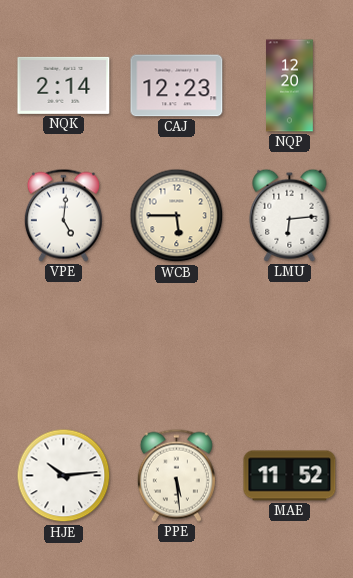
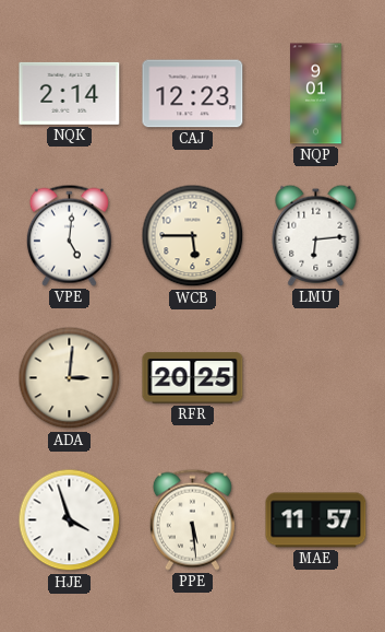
NQP: 12:20 -> 9:01 (316, 94)
ADA: none -> 3:01 (70, 378)
RFR: none -> 20:25 (193, 378)
HJE: 10:14 -> 3:57 (70, 520)
MAE: 11:52 -> 11:57 (316, 520)
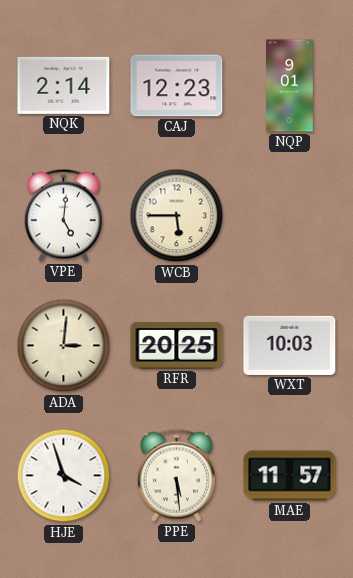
LMU: 6:14 -> none (316, 235)
WXT: none -> 10:03 (290, 345)
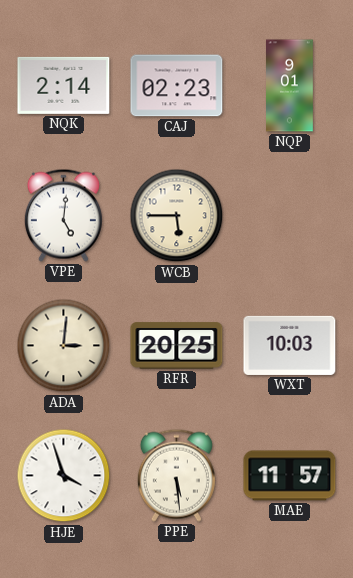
CAJ: 12:23 -> 02:23 (177, 86)
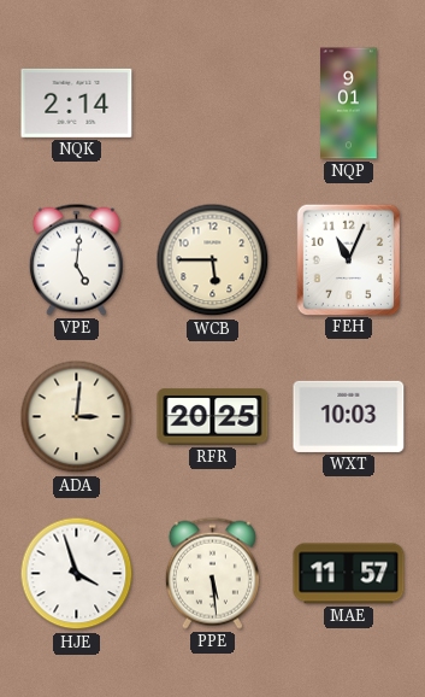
CAJ: 02:23 -> none (177, 86)
FEH: none -> 11:04 (348, 259)
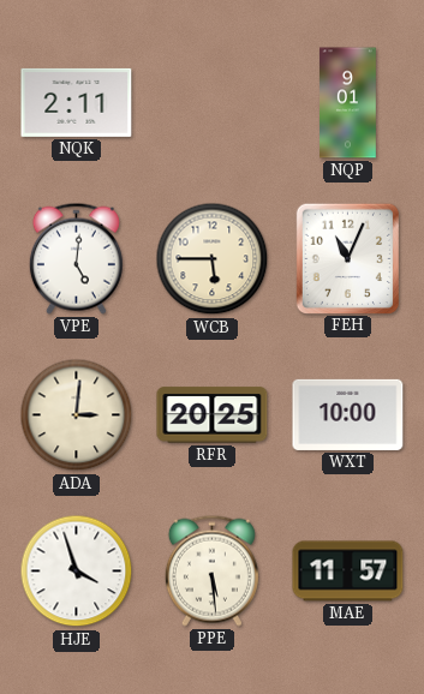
NQK: 2:14 -> 2:11 (77, 102)
WXT: 10:03 -> 10:00 (348, 414)
